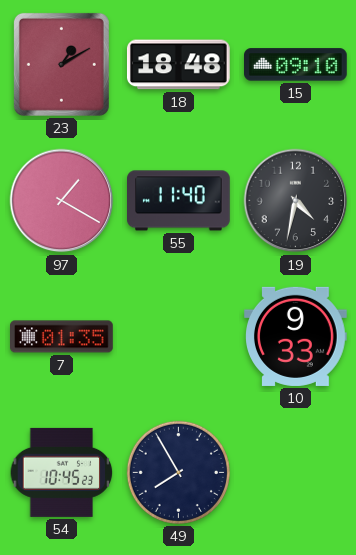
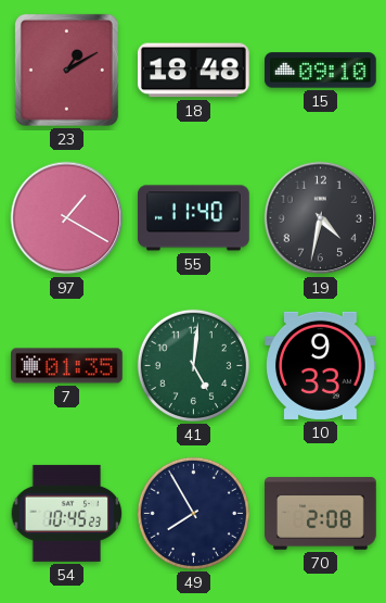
41: none -> 5:01 (193, 365)
70: none -> 2:08 (321, 514)
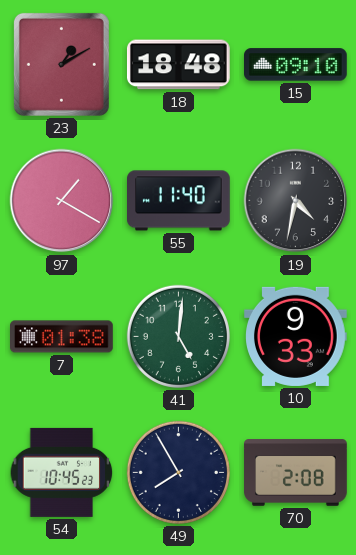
7: 01:35 -> 01:38 (62, 337)
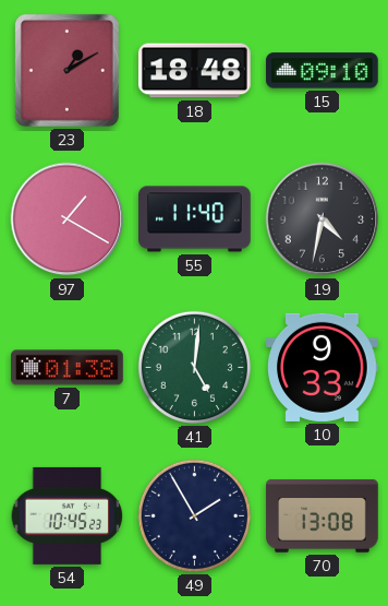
49: 7:55 -> 1:55 (194, 515)
70: 2:08 -> 13:08 (323, 516)
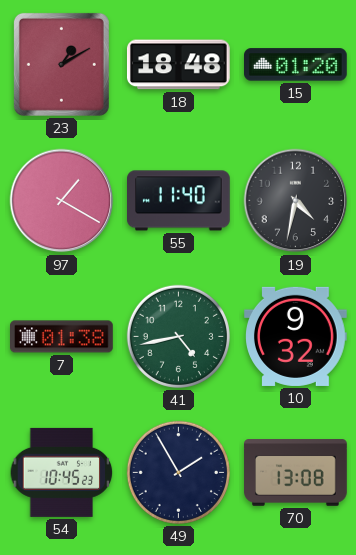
15: 09:10 -> 01:20 (296, 65)
41: 5:01 -> 4:43 (178, 336)
10: 9:33 -> 9:32 (296, 336)
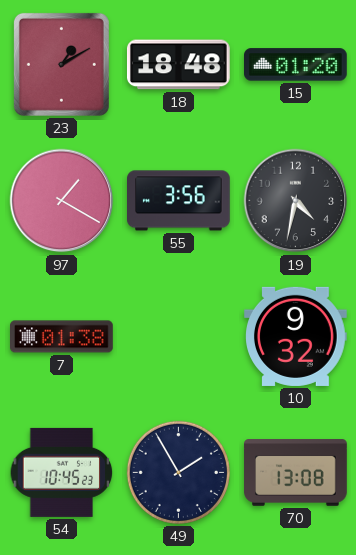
55: 11:40 -> 3:56 (179, 201)
41: 4:43 -> none (178, 336)
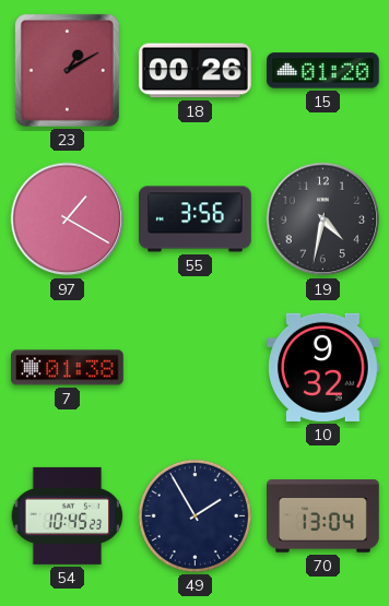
18: 18:48 -> 00:26 (196, 71)
70: 13:08 -> 13:04 (323, 516)
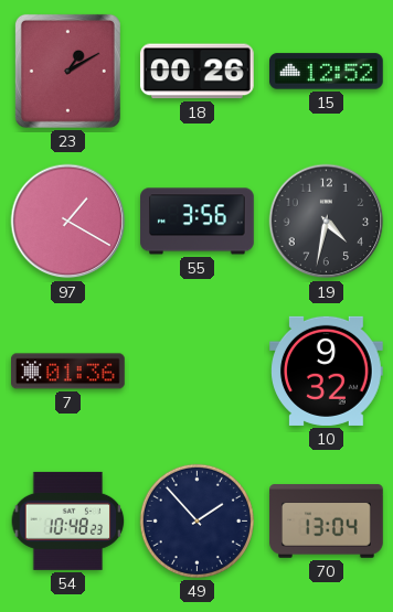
15: 01:20 -> 12:52 (327, 72)
7: 01:38 -> 01:36 (68, 372)
54: 10:45 -> 10:48 (68, 520)
49: 1:55 -> 1:53 (197, 520)
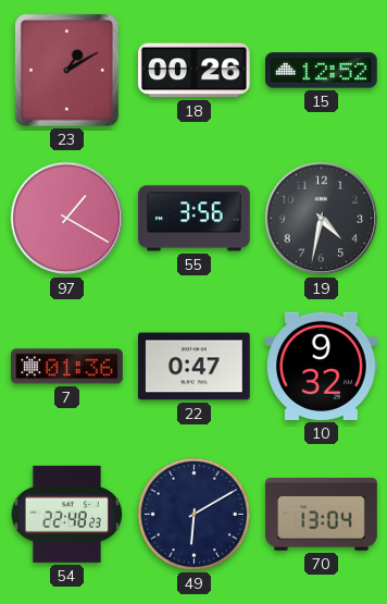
22: none -> 0:47 (195, 367)
54: 10:48 -> 22:48 (67, 514)
49: 1:53 -> 6:10 (193, 514)
